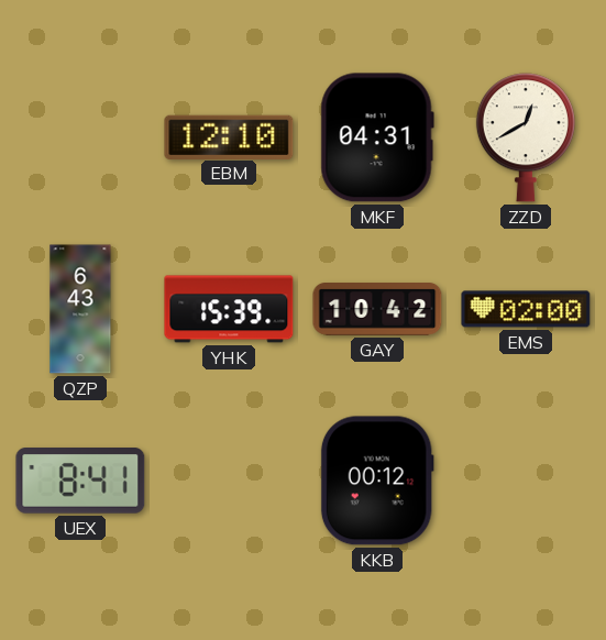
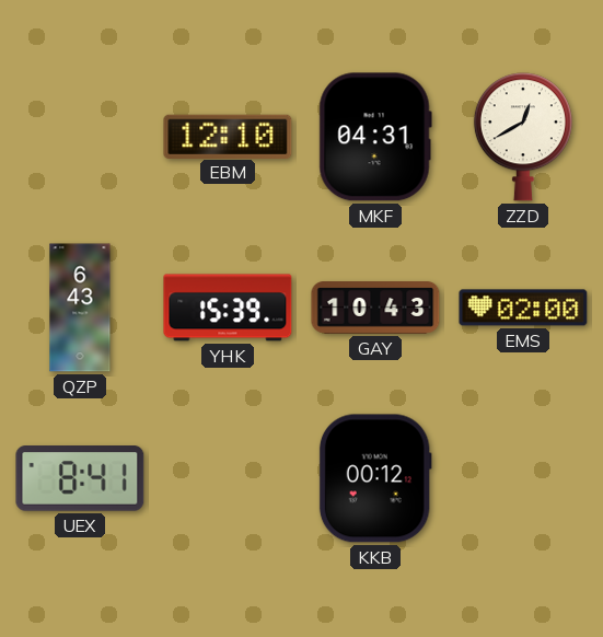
GAY: 10:42 -> 10:43 (375, 309)
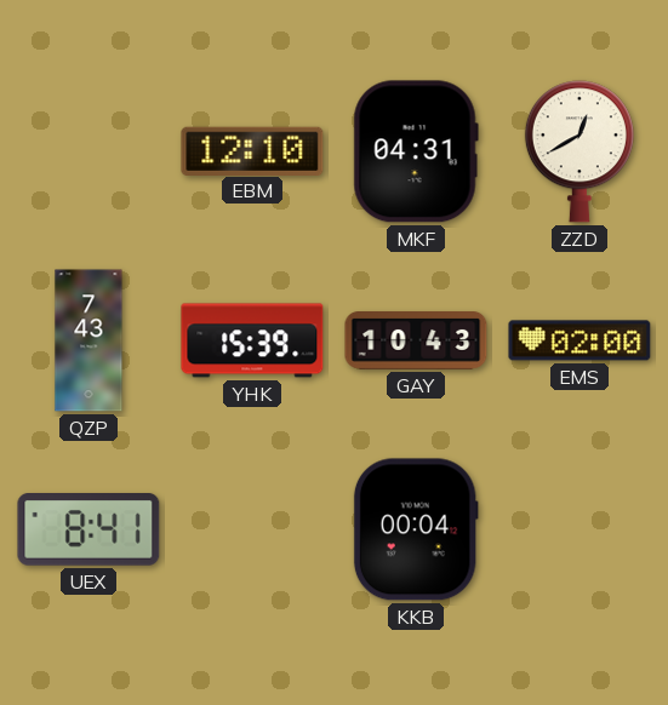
QZP: 6:43 -> 7:43 (89, 340)
KKB: 00:12 -> 00:04 (416, 529)
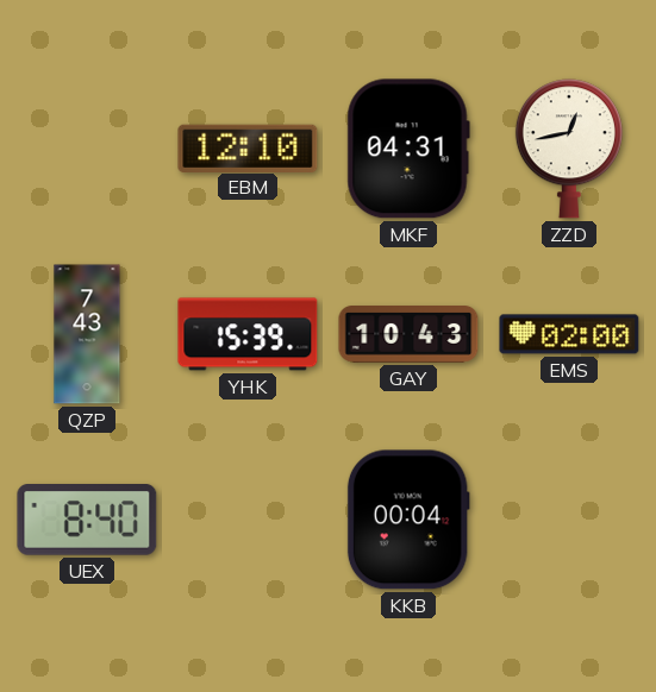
ZZD: 12:40 -> 12:43 (569, 149)
UEX: 8:41 -> 8:40 (87, 521)
